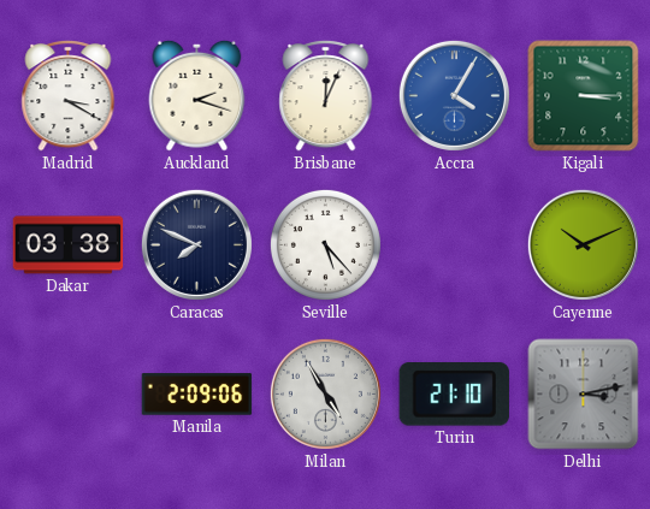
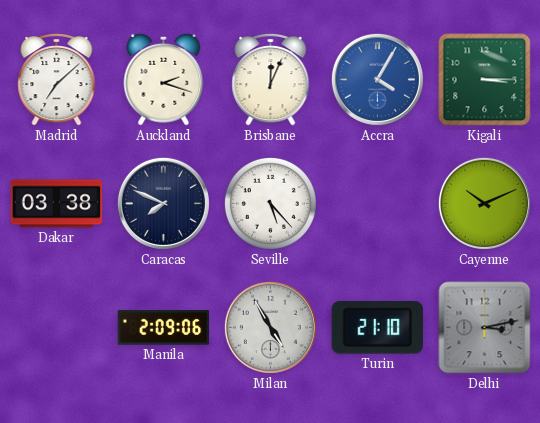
Madrid: 3:20 -> 7:08 (57, 80)
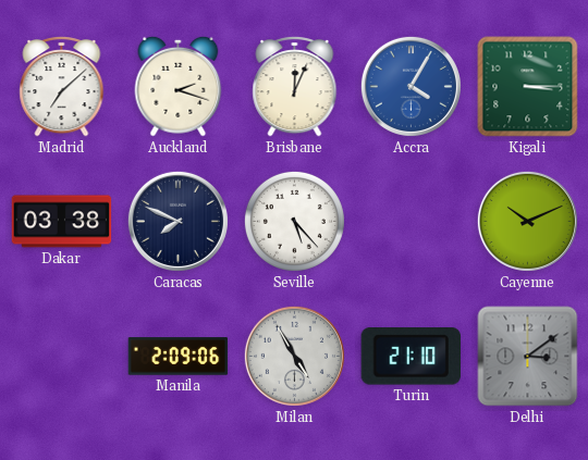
Delhi: 3:13 -> 3:09 (528, 357)
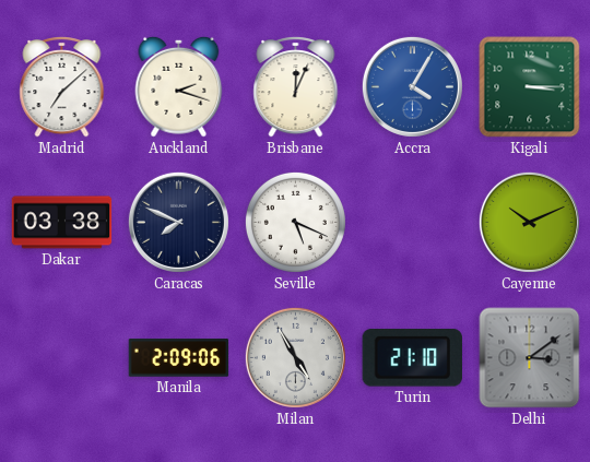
Seville: 5:23 -> 5:19 (295, 222)
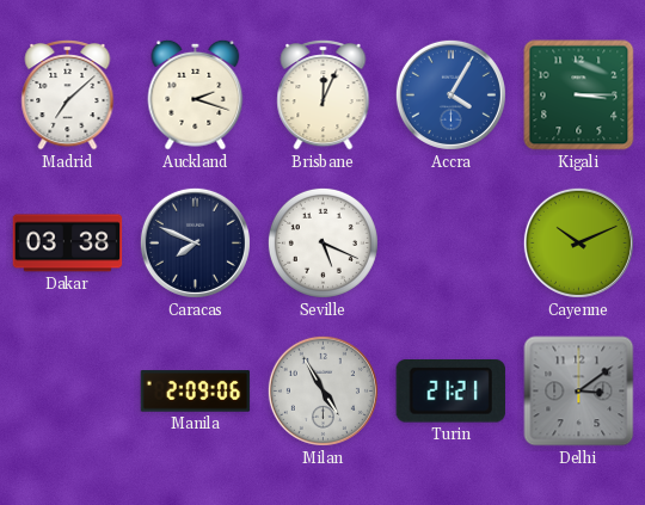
Turin: 21:10 -> 21:21 (450, 392)
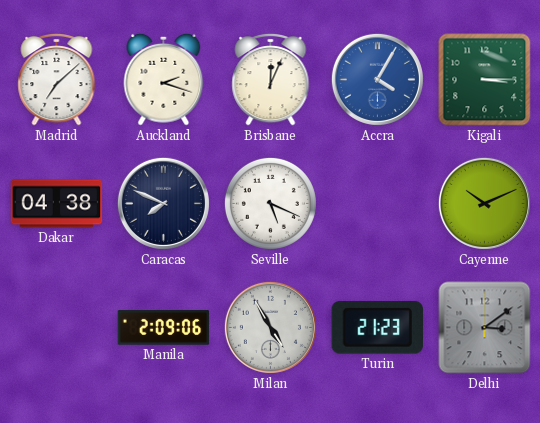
Dakar: 03:38 -> 04:38 (57, 204)
Turin: 21:21 -> 21:23 (377, 328)
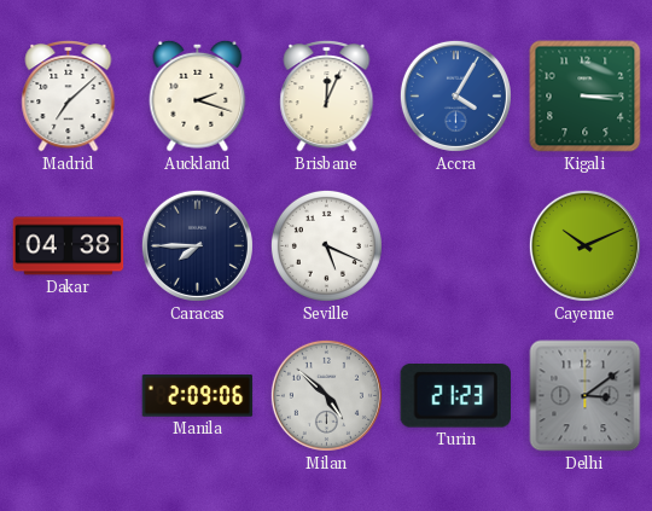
Caracas: 7:49 -> 7:45 (197, 245)
Milan: 4:55 -> 4:52 (326, 395)
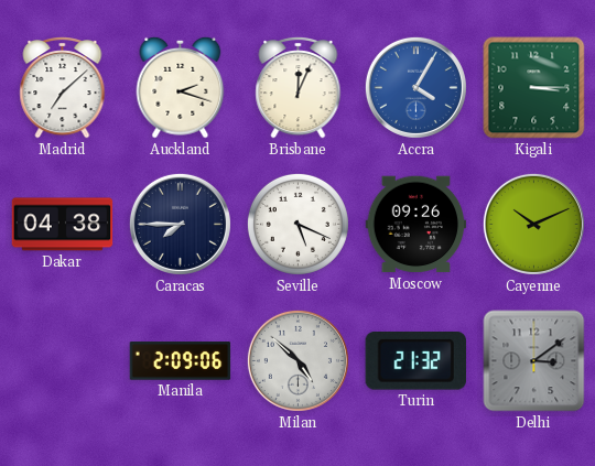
Moscow: none -> 09:26 (416, 225)
Turin: 21:23 -> 21:32 (415, 361)
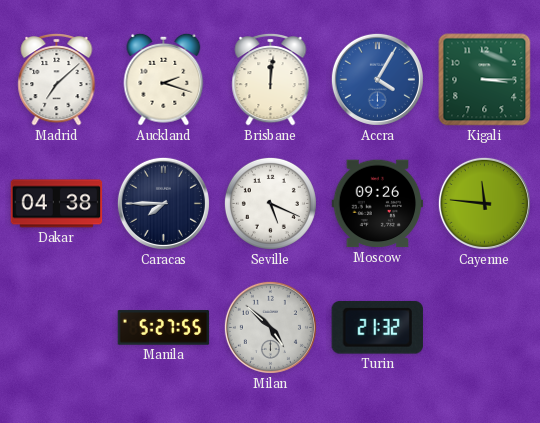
Brisbane: 12:04 -> 12:01 (271, 80)
Cayenne: 10:11 -> 11:46 (484, 203)
Manila: 2:09 -> 5:27 (164, 328)
Delhi: 3:09 -> none (534, 361)
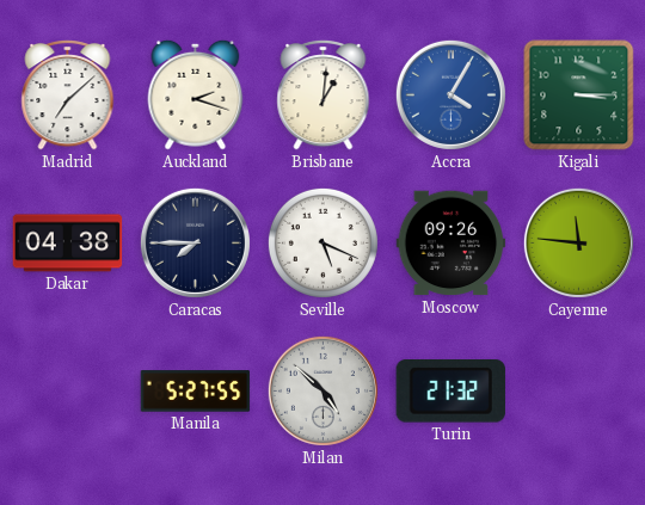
Brisbane: 12:01 -> 1:01 (324, 96)
